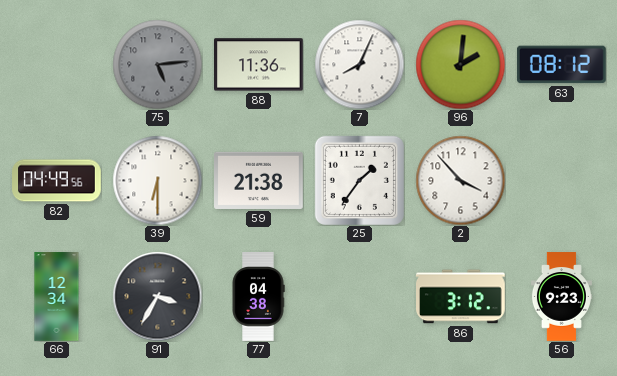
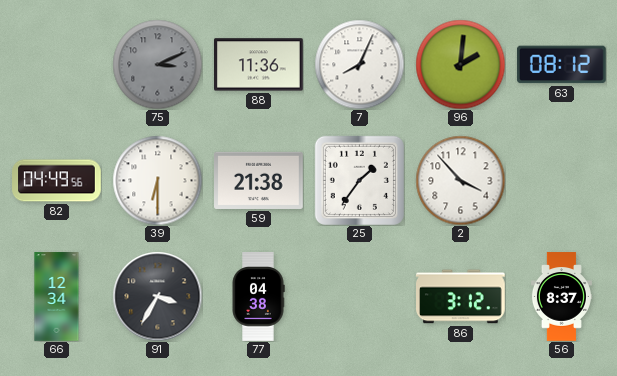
75: 5:14 -> 3:11 (157, 64)
56: 9:23 -> 8:37 (561, 297)
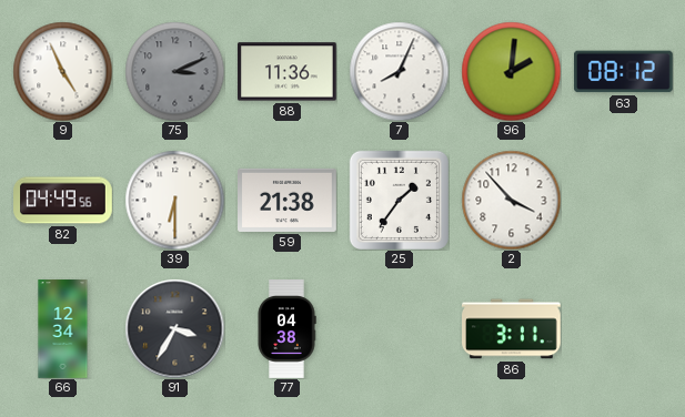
9: none -> 4:56 (62, 71)
86: 3:12 -> 3:11 (512, 329)
56: 8:37 -> none (561, 297)
